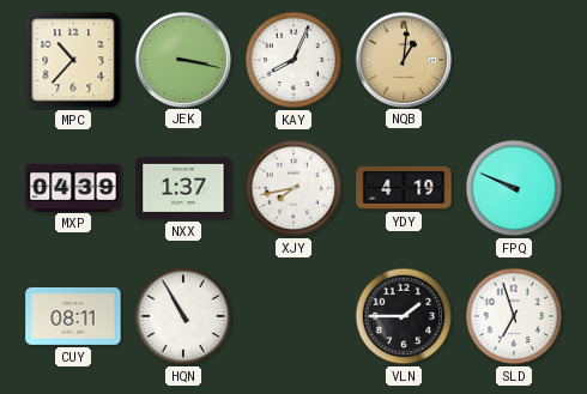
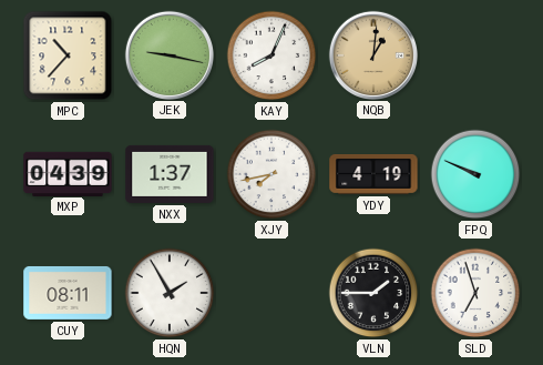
JEK: 3:17 -> 9:17 (168, 54)
HQN: 10:55 -> 1:55 (170, 293)
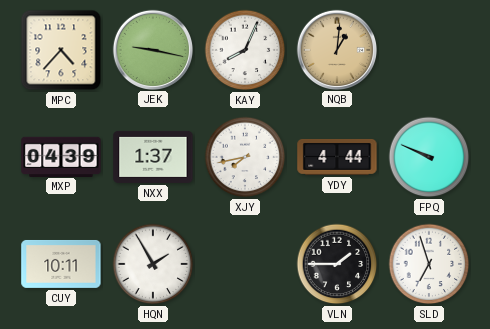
MPC: 10:37 -> 4:37 (61, 50)
YDY: 4:19 -> 4:44 (337, 157)
CUY: 08:11 -> 10:11 (61, 264)
